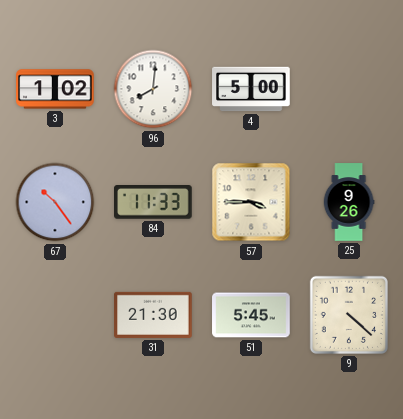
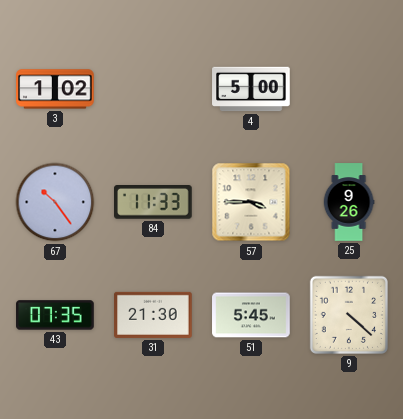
96: 8:01 -> none (153, 89)
43: none -> 07:35 (55, 315)
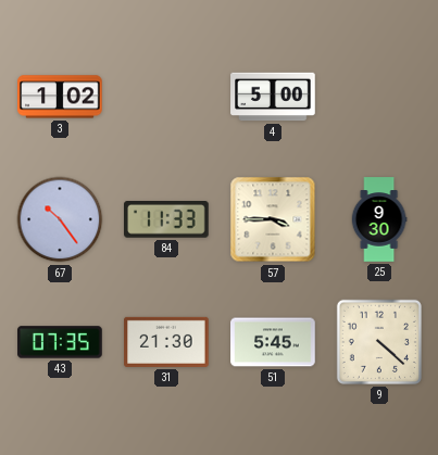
25: 9:26 -> 9:30 (379, 219)
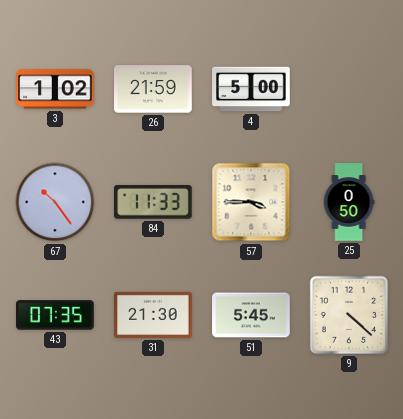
26: none -> 21:59 (153, 89)
25: 9:30 -> 0:50 (349, 202)
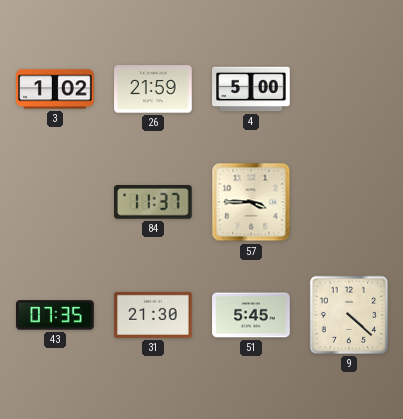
67: 10:24 -> none (55, 202)
84: 11:33 -> 11:37 (154, 203)
25: 0:50 -> none (349, 202)
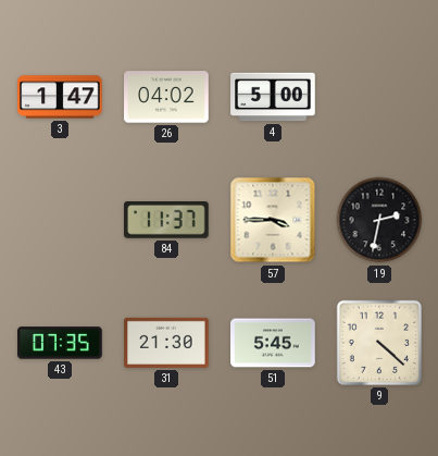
3: 1:02 -> 1:47 (60, 97)
26: 21:59 -> 04:02 (166, 97)
19: none -> 2:32 (379, 220)
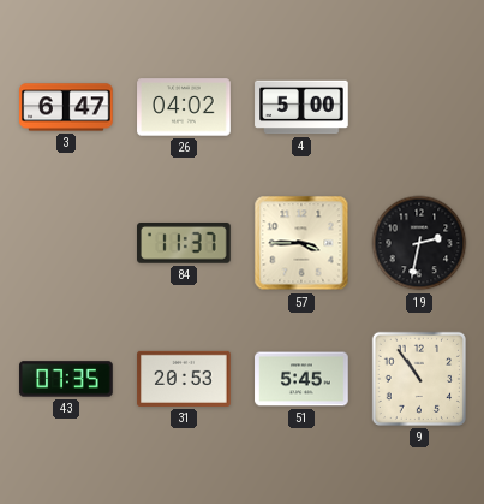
3: 1:47 -> 6:47 (66, 107)
31: 21:30 -> 20:53 (184, 379)
9: 4:22 -> 10:54 (419, 379)
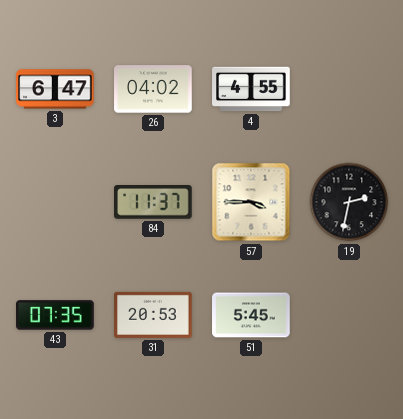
4: 5:00 -> 4:55 (251, 89)
9: 10:54 -> none (419, 379)
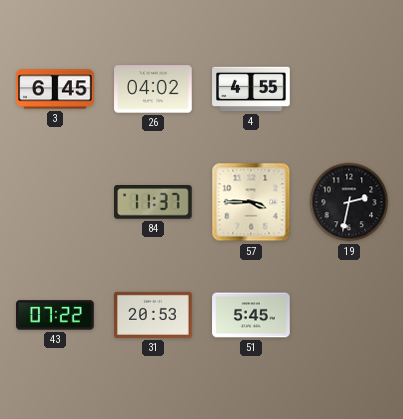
3: 6:47 -> 6:45 (55, 89)
43: 07:35 -> 07:22 (55, 315)
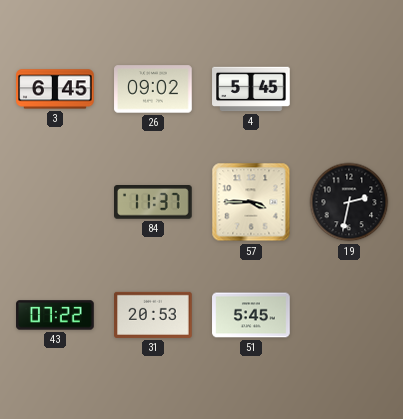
26: 04:02 -> 09:02 (153, 89)
4: 4:55 -> 5:45 (251, 89)
